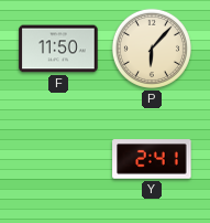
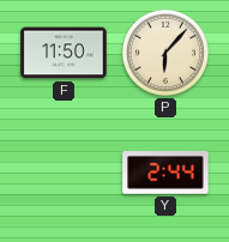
Y: 2:41 -> 2:44 (165, 173)
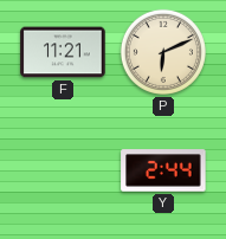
F: 11:50 -> 11:21 (63, 52)
P: 6:07 -> 6:11 (163, 52)
